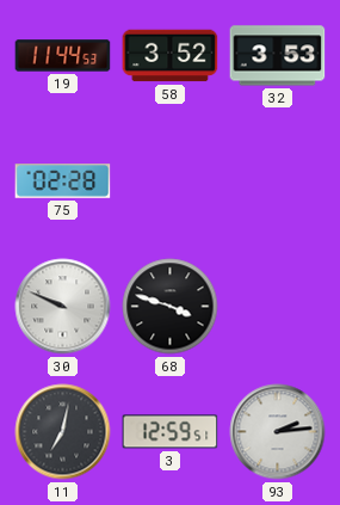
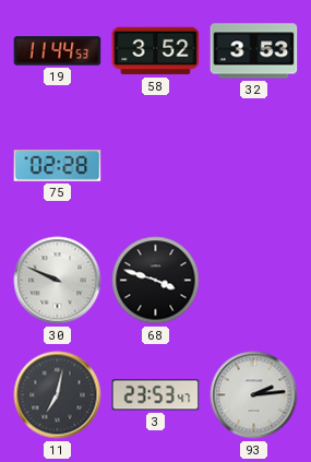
3: 12:59 -> 23:53 (156, 395)
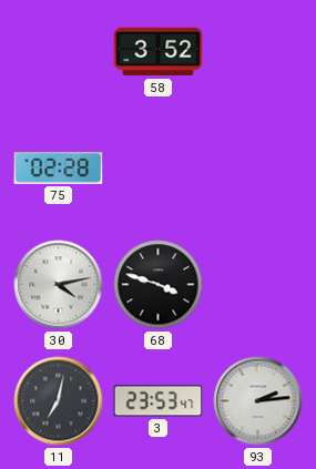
19: 11:44 -> none (58, 51)
32: 3:53 -> none (254, 51)
30: 9:49 -> 4:13 (59, 285)
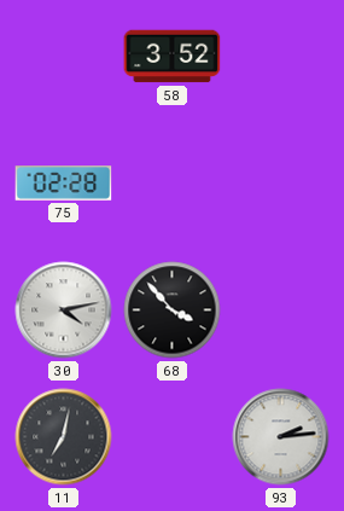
68: 3:48 -> 3:53 (173, 310)
3: 23:53 -> none (159, 401)
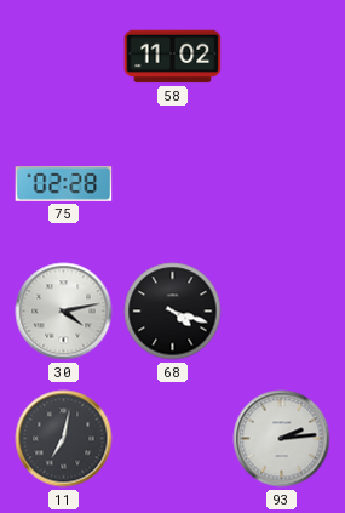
58: 3:52 -> 11:02 (173, 57)
68: 3:53 -> 4:18 (173, 312)
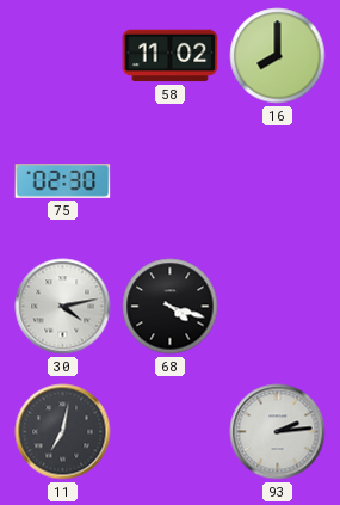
16: none -> 8:00 (278, 56)
75: 02:28 -> 02:30 (63, 181)
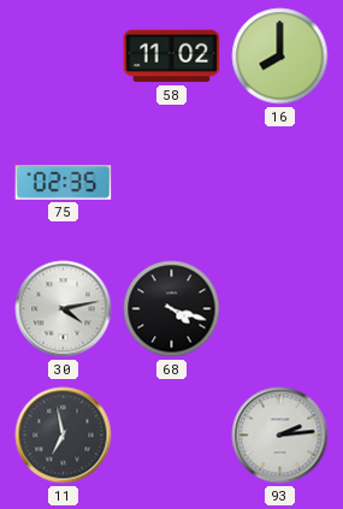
75: 02:30 -> 02:35 (64, 183)
11: 7:02 -> 6:58 (64, 436)
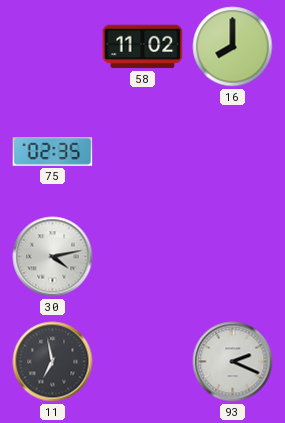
68: 4:18 -> none (172, 309)
93: 2:14 -> 2:19 (233, 362)
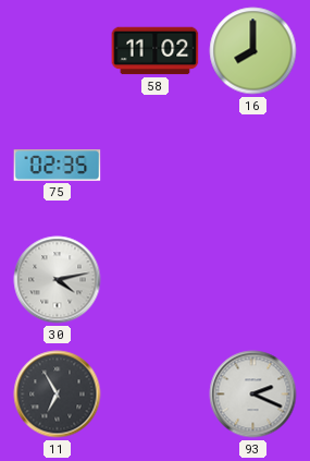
11: 6:58 -> 6:55 (58, 395)
